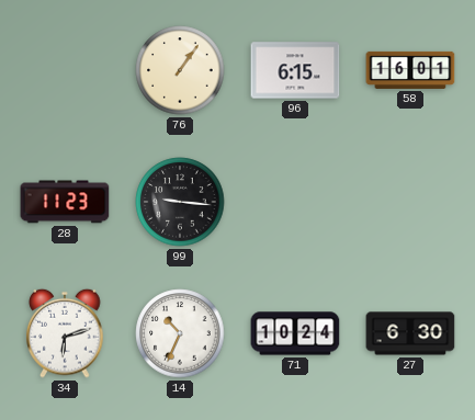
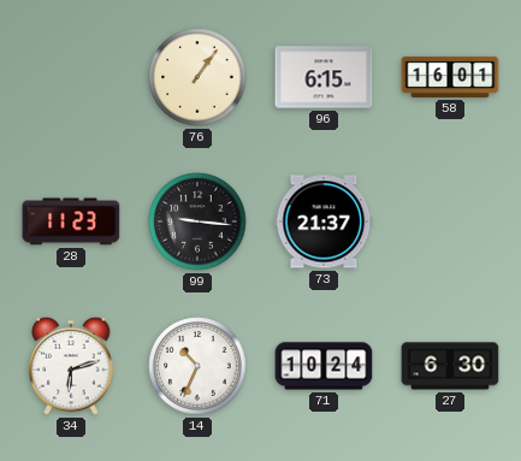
73: none -> 21:37 (324, 221)
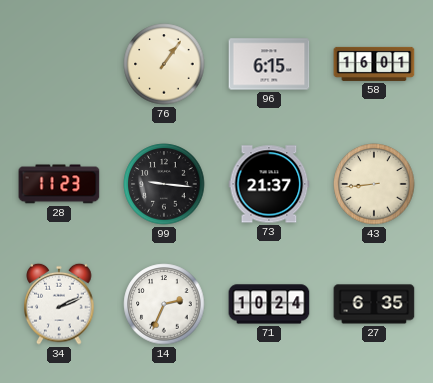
43: none -> 8:44 (374, 184)
34: 6:12 -> 2:11 (59, 304)
14: 10:34 -> 2:34 (164, 304)
27: 6:30 -> 6:35 (374, 304)
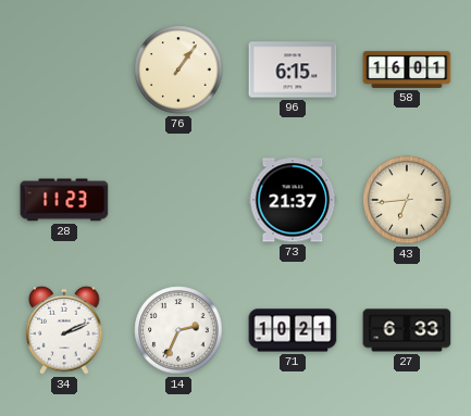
99: 9:16 -> none (164, 184)
43: 8:44 -> 6:44 (407, 200)
71: 10:24 -> 10:21 (293, 330)
27: 6:35 -> 6:33 (407, 330)
